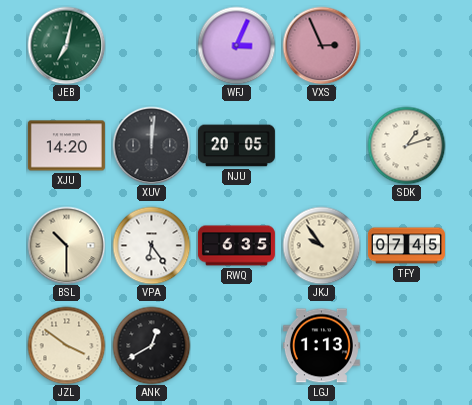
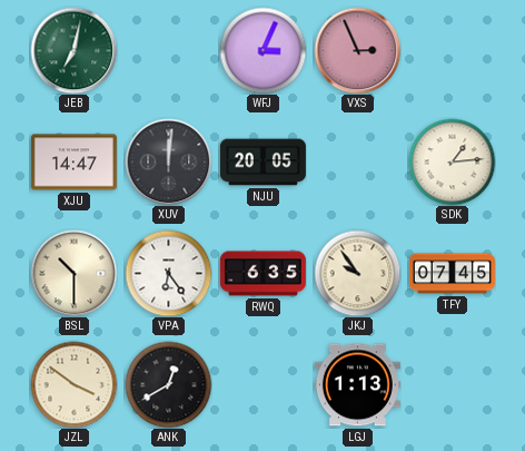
XJU: 14:20 -> 14:47 (73, 163)
SDK: 1:12 -> 1:14 (452, 161)
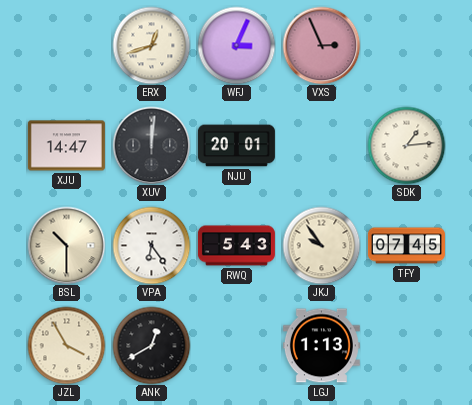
JEB: 7:02 -> none (73, 50)
ERX: none -> 12:42 (151, 45)
NJU: 20:05 -> 20:01 (236, 146)
RWQ: 6:35 -> 5:43 (236, 246)
JZL: 3:51 -> 3:55 (66, 345)
